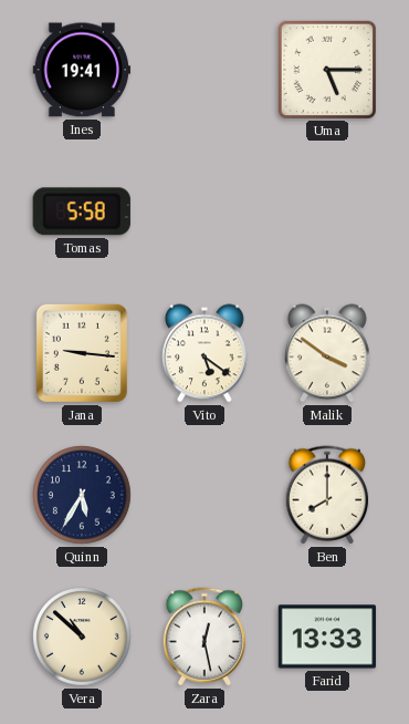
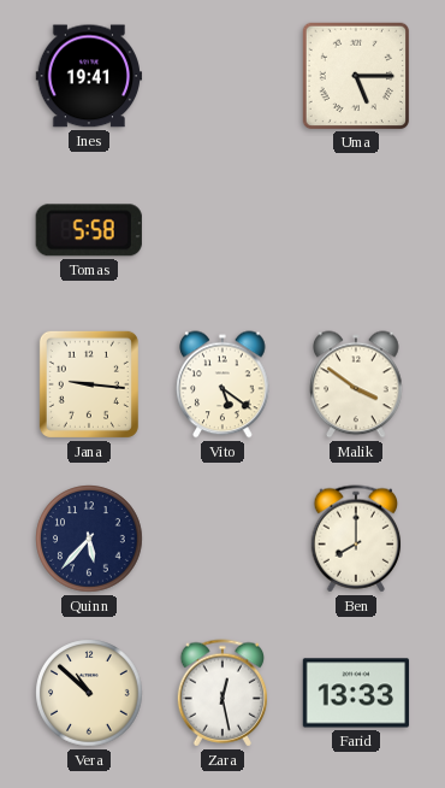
Quinn: 5:35 -> 5:37 (89, 539)
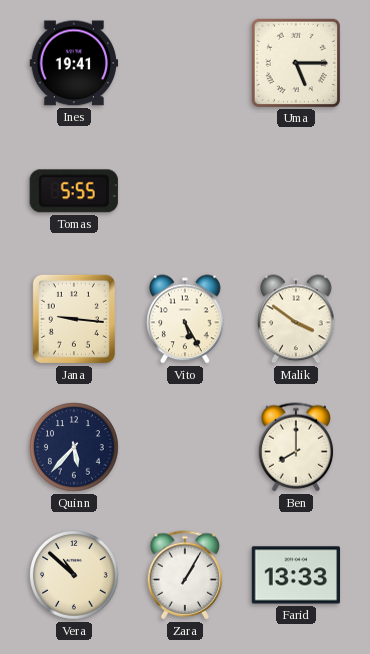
Tomas: 5:58 -> 5:55 (74, 191)
Vito: 5:21 -> 5:25 (185, 319)
Zara: 12:28 -> 1:05 (185, 575)
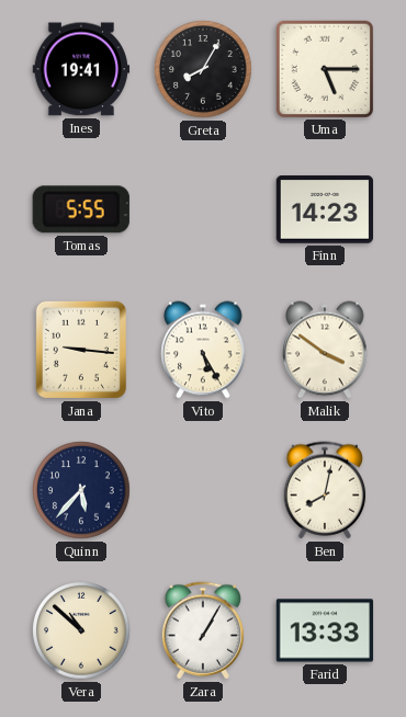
Greta: none -> 8:05 (203, 69)
Finn: none -> 14:23 (325, 209)
Ben: 8:00 -> 8:02 (325, 490)
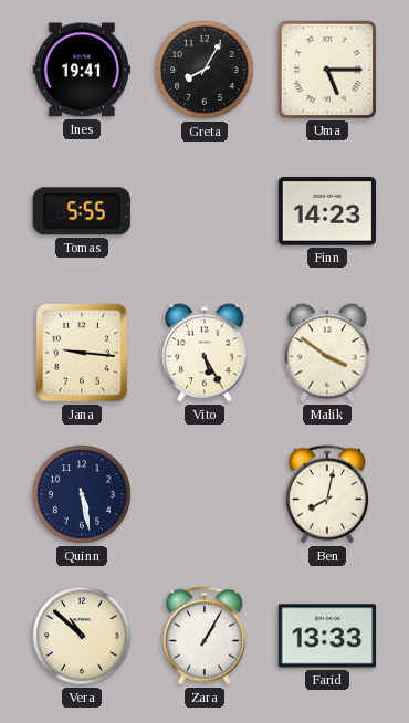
Quinn: 5:37 -> 5:28 (82, 494)
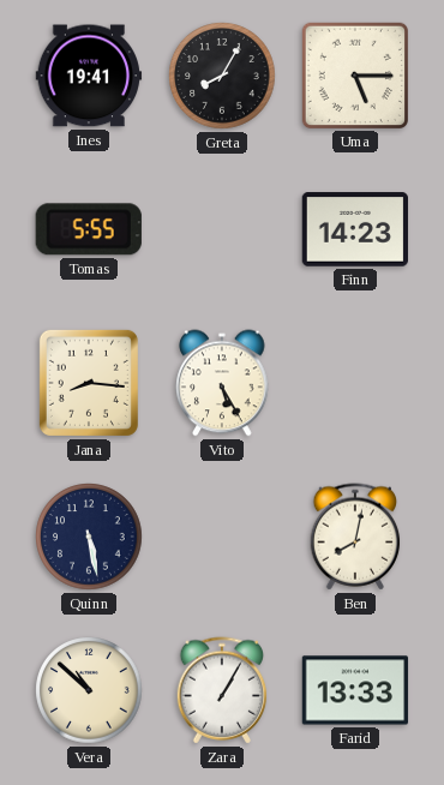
Jana: 9:16 -> 8:16 (89, 383)
Malik: 3:51 -> none (327, 353)
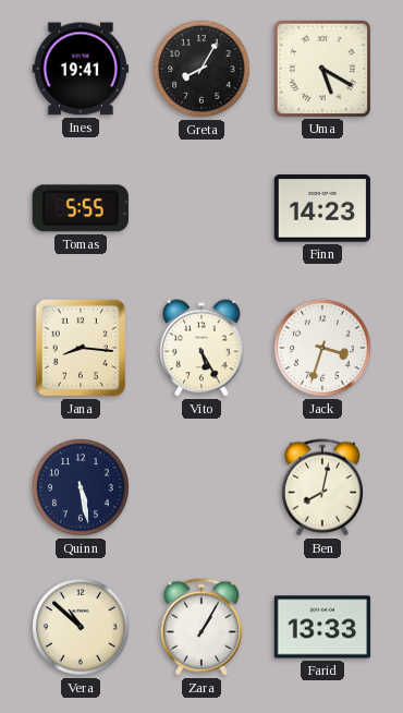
Uma: 5:15 -> 5:20 (321, 68)
Jack: none -> 3:33 (322, 348)
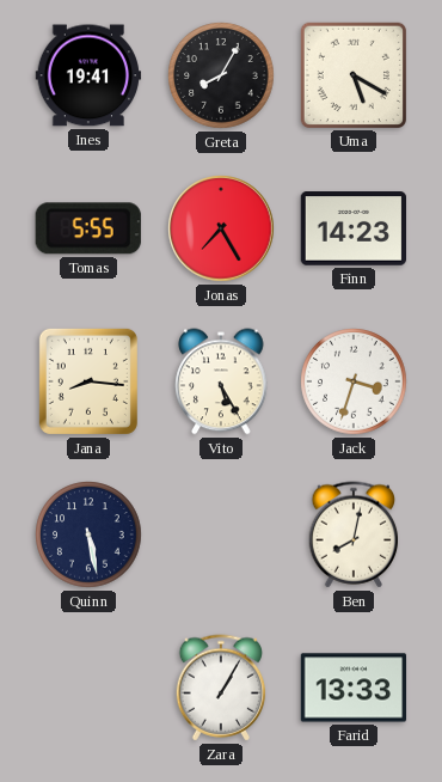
Jonas: none -> 7:25 (221, 228)
Vera: 10:52 -> none (81, 627)
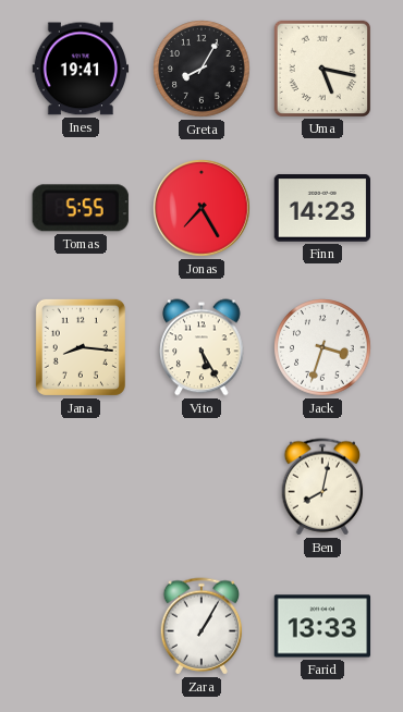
Uma: 5:20 -> 5:17 (321, 67)
Quinn: 5:28 -> none (88, 534)
